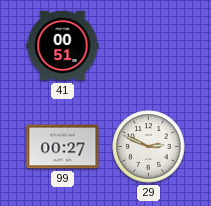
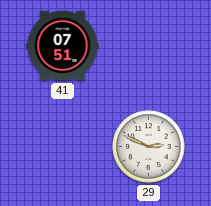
41: 00:51 -> 07:51 (63, 46)
99: 00:27 -> none (63, 147)
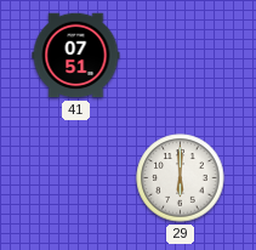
29: 2:49 -> 6:00 (181, 178)
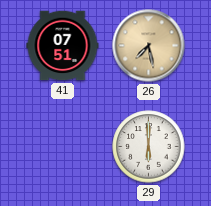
26: none -> 7:28 (149, 46)
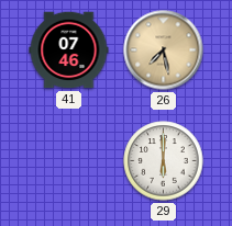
41: 07:51 -> 07:46 (69, 50)
